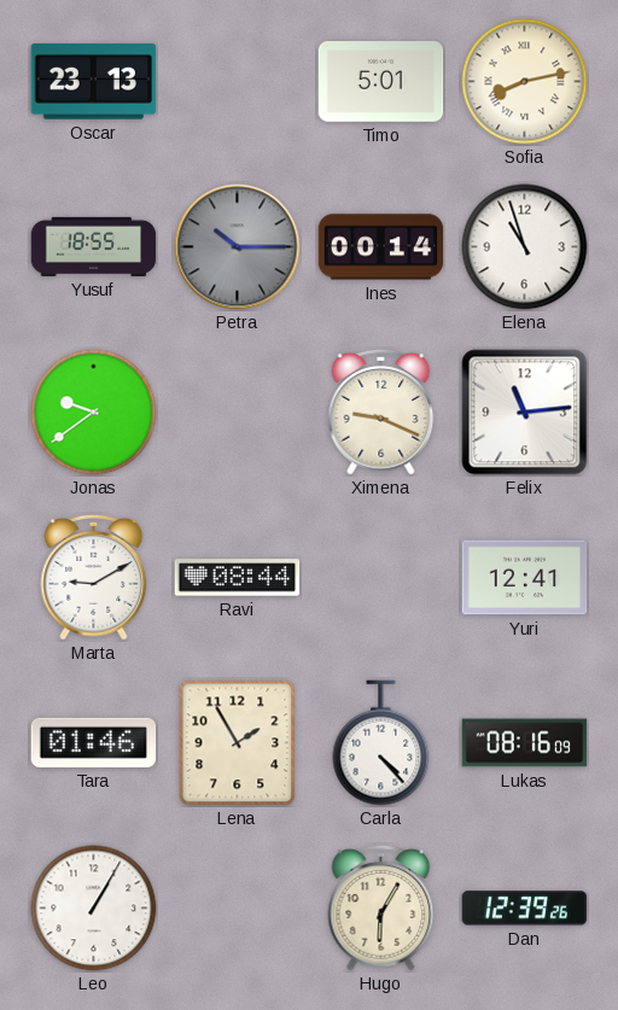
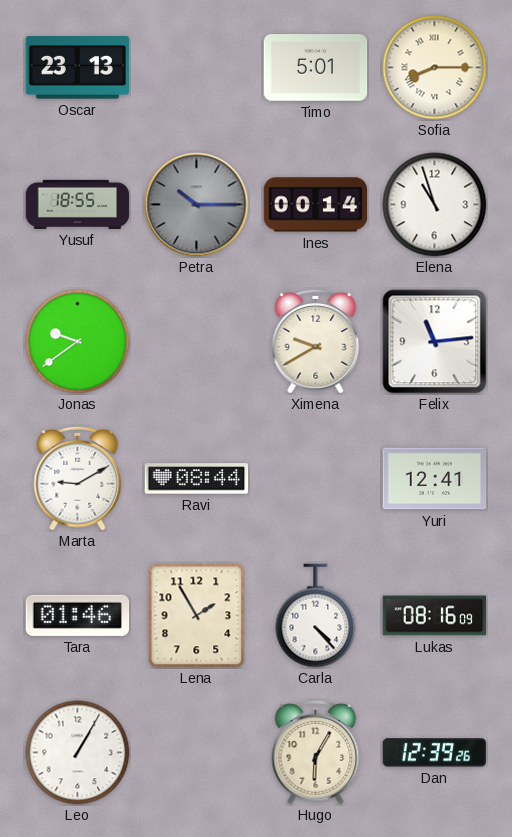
Sofia: 8:13 -> 8:15 (435, 68)
Ximena: 9:19 -> 9:40 (316, 341)
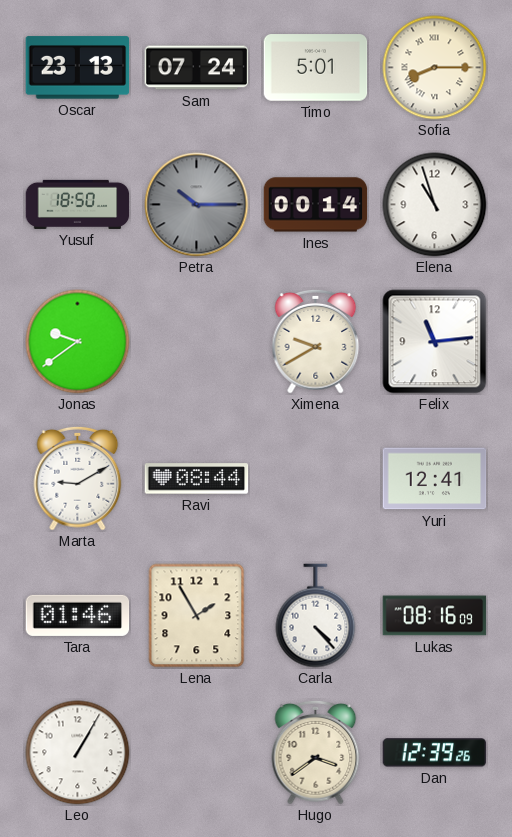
Sam: none -> 07:24 (197, 68)
Yusuf: 18:55 -> 18:50 (78, 204)
Hugo: 6:05 -> 3:39 (316, 752)
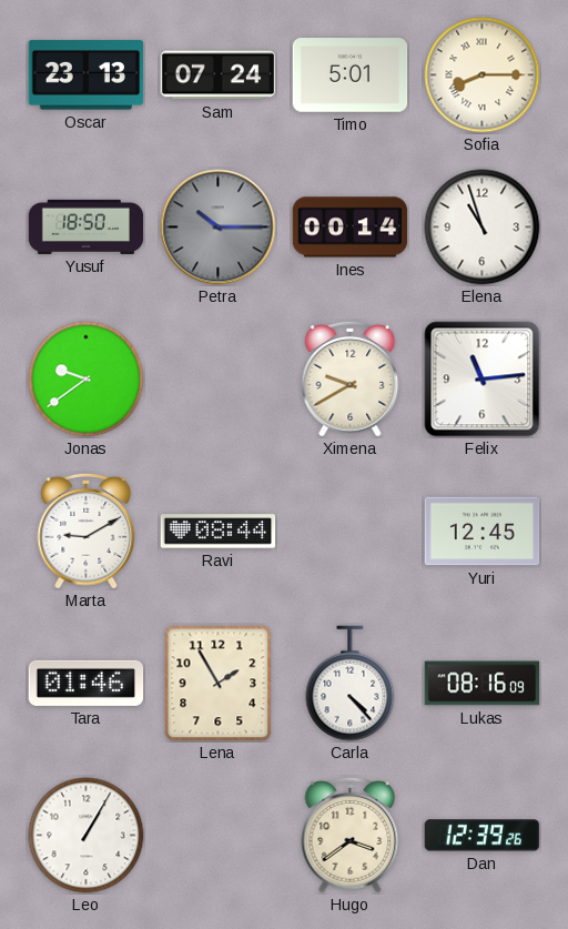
Yuri: 12:41 -> 12:45 (483, 532)
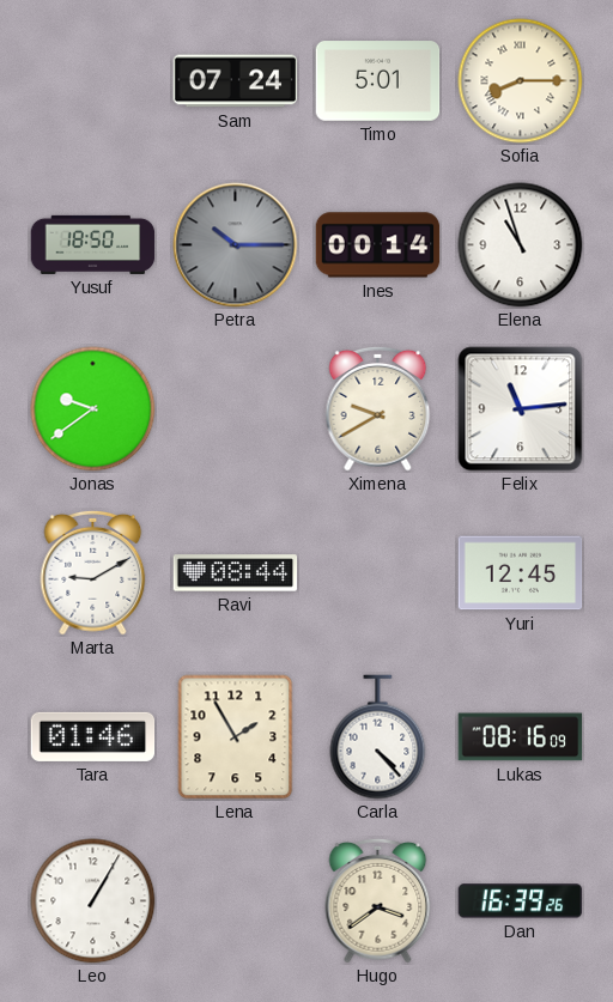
Oscar: 23:13 -> none (87, 75)
Dan: 12:39 -> 16:39 (521, 901)
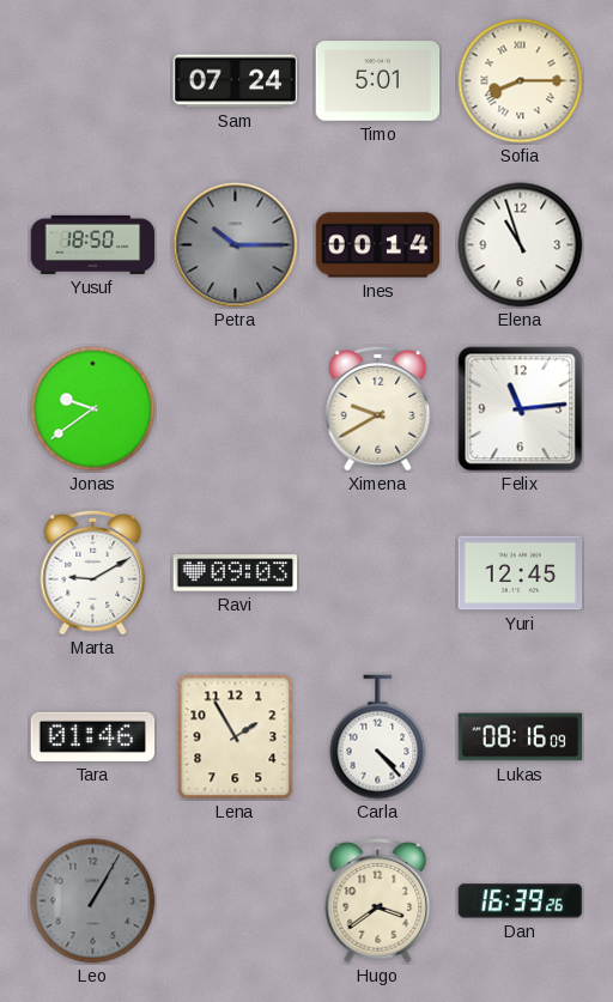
Ravi: 08:44 -> 09:03 (236, 573)
Leo dial: white -> grey (93, 901)
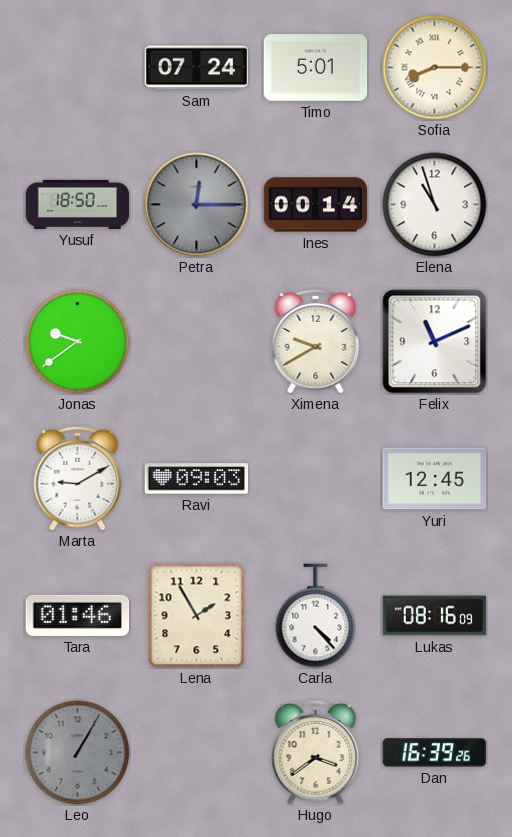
Petra: 10:15 -> 12:15 (197, 205)
Felix: 11:14 -> 11:11 (435, 342)
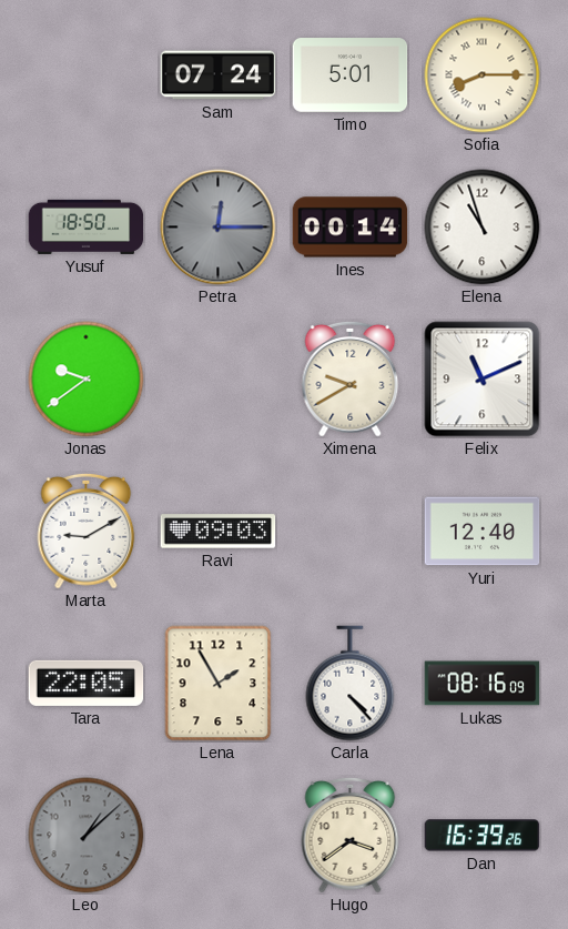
Yuri: 12:45 -> 12:40 (483, 532)
Tara: 01:46 -> 22:05 (87, 683)
Leo: 1:05 -> 1:08 (87, 836)
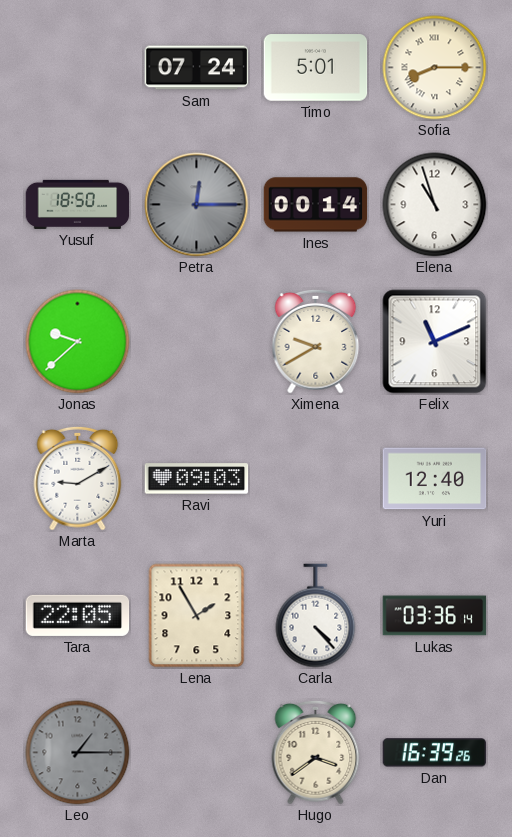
Jonas: 9:39 -> 9:38 (78, 342)
Lukas: 08:16 -> 03:36 (435, 616)
Leo: 1:08 -> 1:15 (78, 753)
